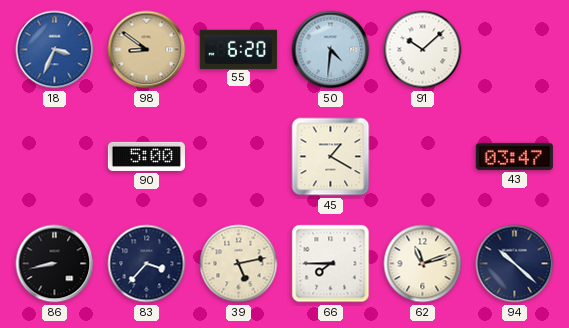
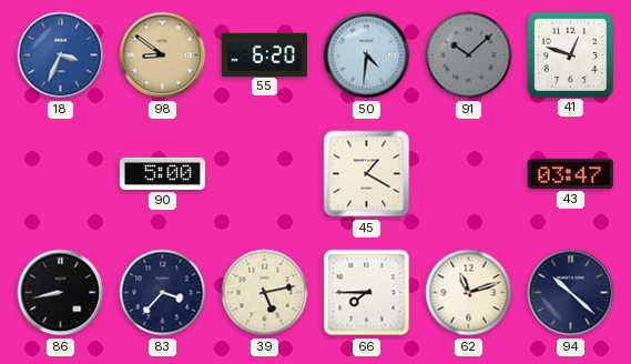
91 dial: white -> grey (469, 55)
41: none -> 12:48 (570, 54)
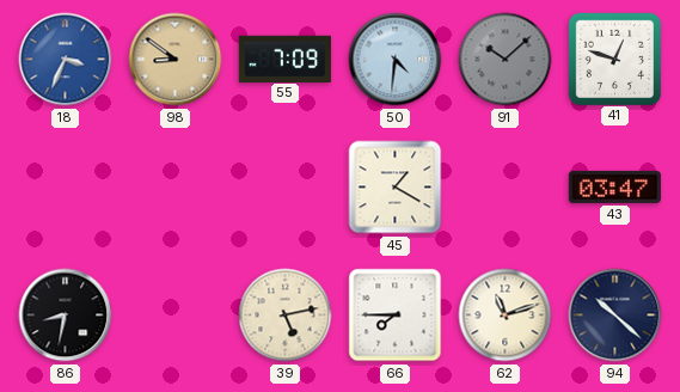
55: 6:20 -> 7:09 (284, 59)
90: 5:00 -> none (162, 173)
86: 8:43 -> 8:32 (66, 316)
83: 3:37 -> none (163, 293)
